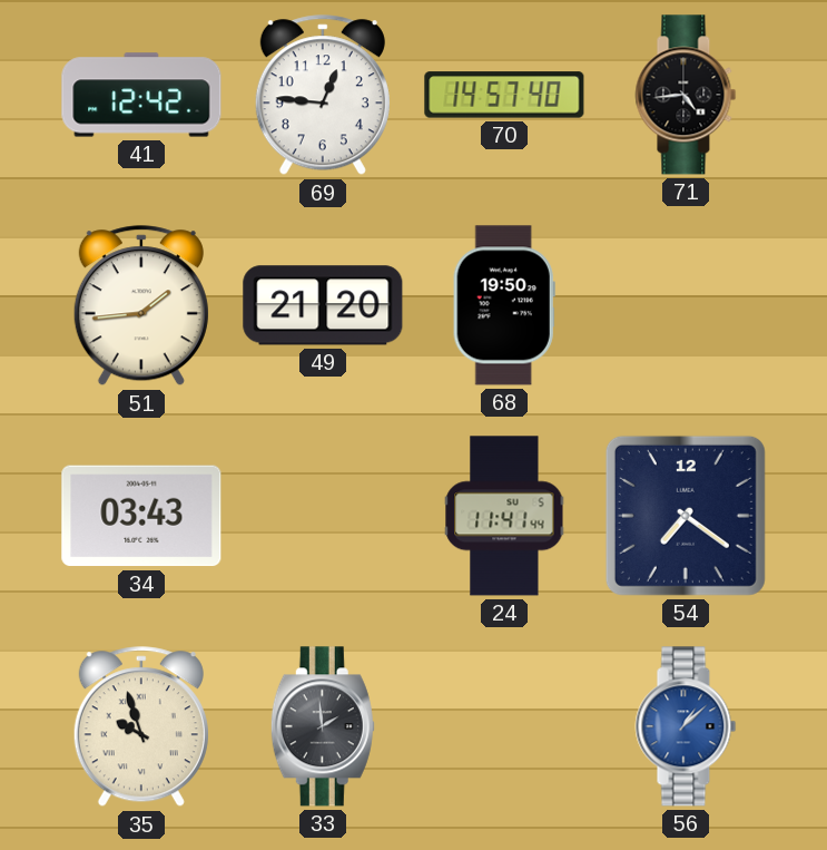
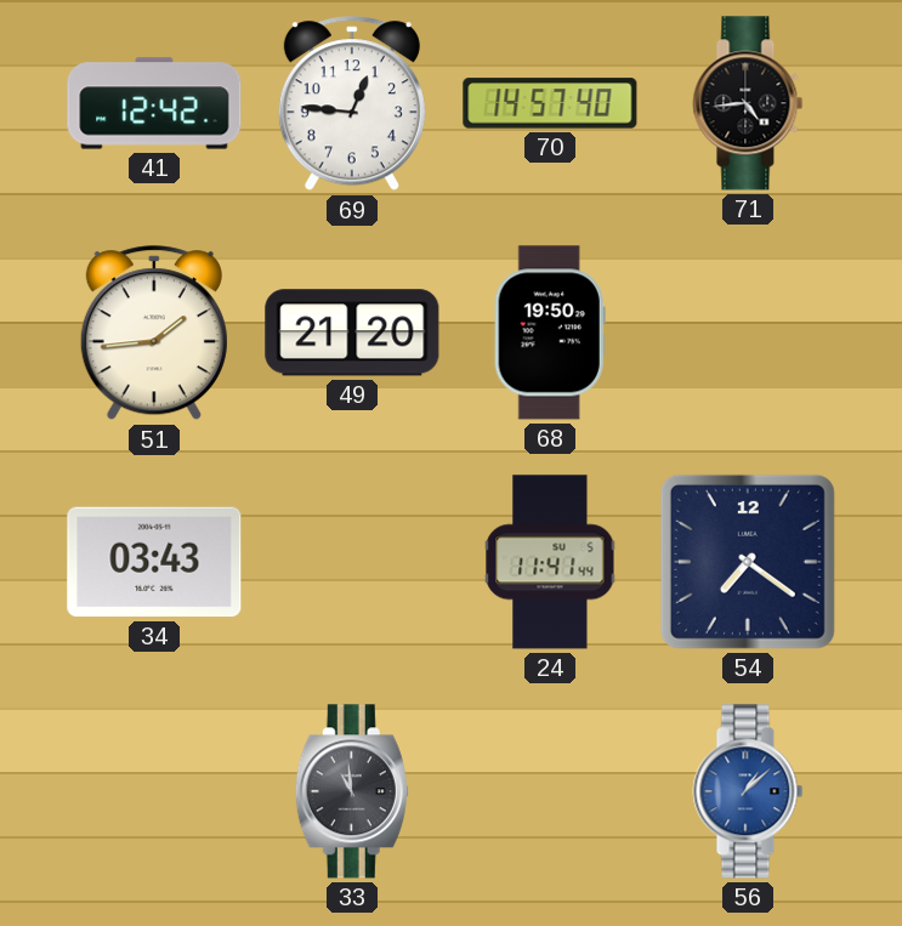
35: 9:57 -> none (141, 727)
33: 1:59 -> 10:59 (352, 791)
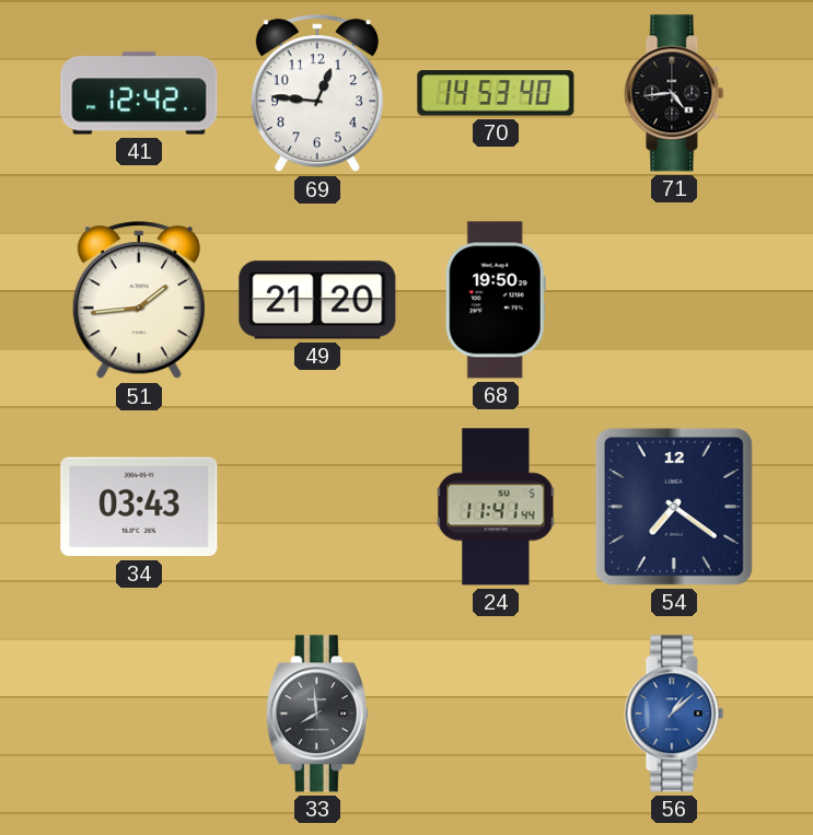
70: 14:57 -> 14:53 (496, 93)
33: 10:59 -> 7:59 (317, 714)
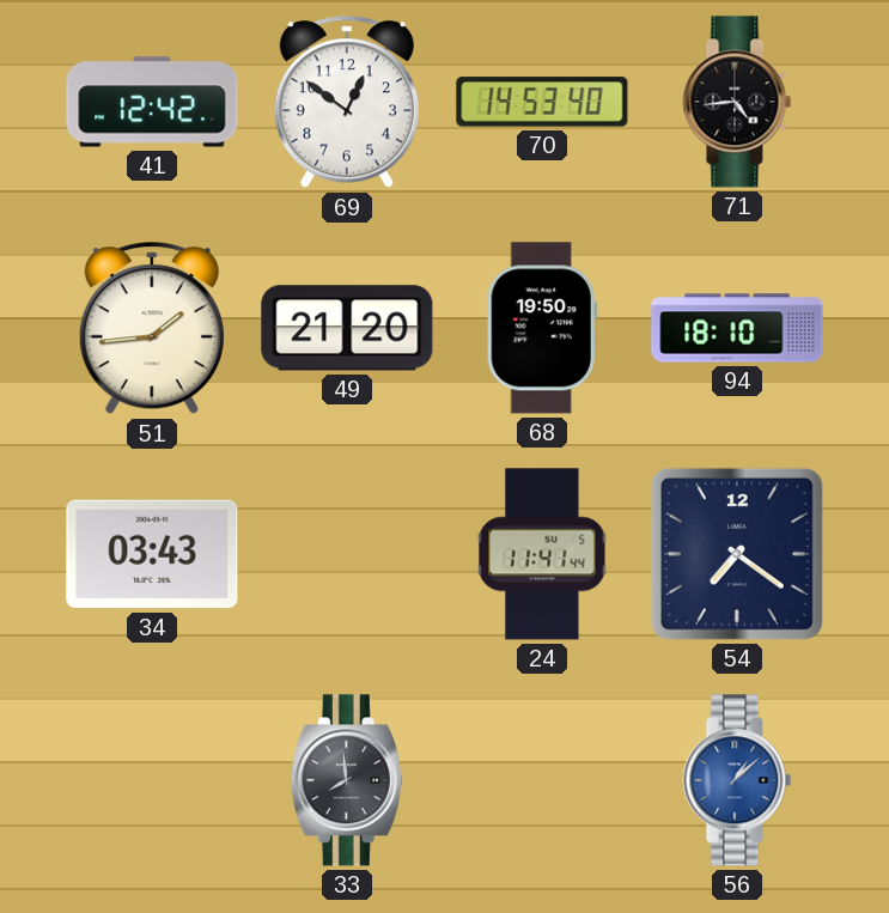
69: 12:46 -> 12:51 (347, 103)
94: none -> 18:10 (737, 328)
